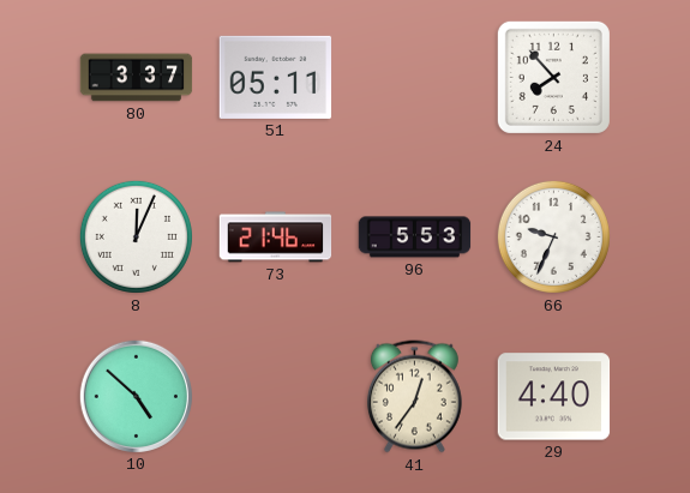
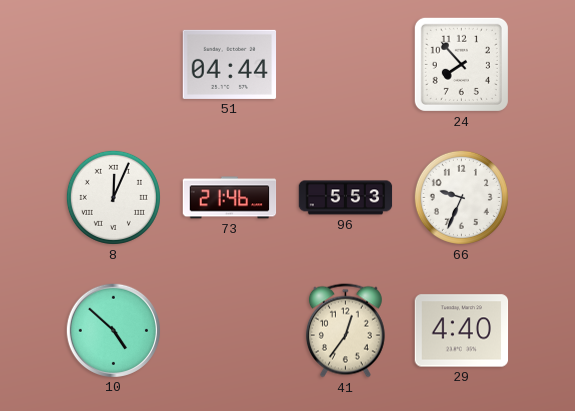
80: 3:37 -> none (137, 78)
51: 05:11 -> 04:44 (230, 64)
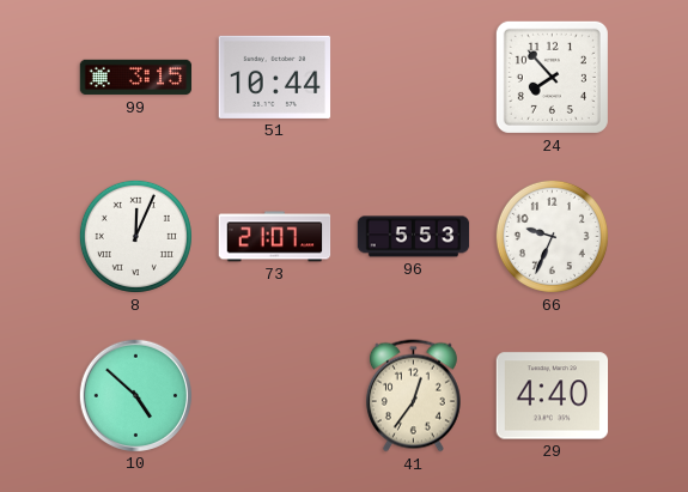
99: none -> 3:15 (136, 78)
51: 04:44 -> 10:44 (275, 77)
73: 21:46 -> 21:07 (275, 237)
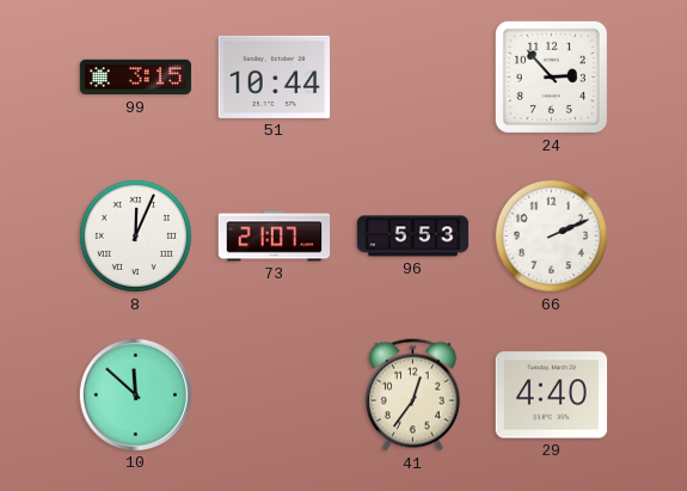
24: 7:53 -> 2:53 (551, 76)
66: 9:34 -> 2:11 (551, 235)
10: 4:52 -> 11:52 (135, 394)
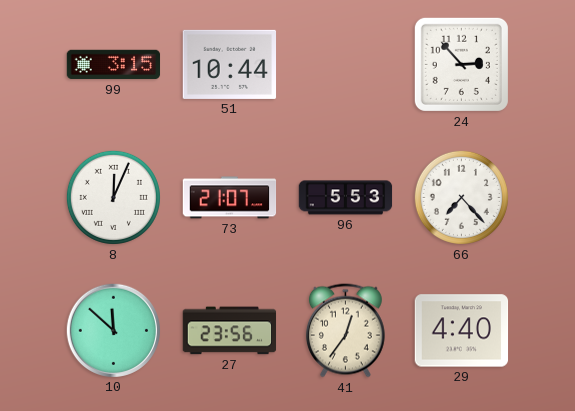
66: 2:11 -> 7:23 (461, 197)
27: none -> 23:56 (230, 331)
